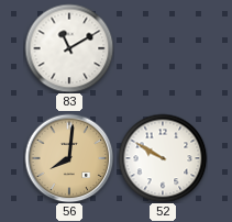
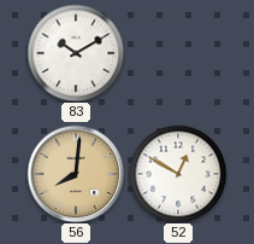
83: 11:10 -> 10:10 (76, 53)
52: 9:50 -> 12:50 (178, 174)
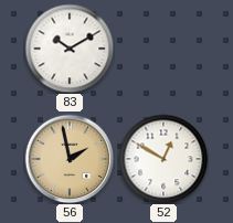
56: 8:01 -> 1:58 (70, 159)
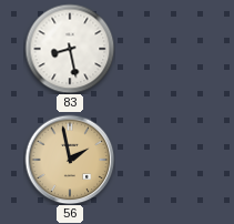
83: 10:10 -> 8:28 (70, 49)
52: 12:50 -> none (163, 159)
